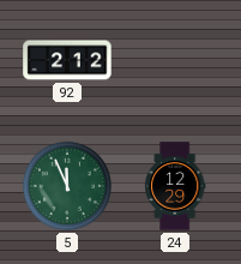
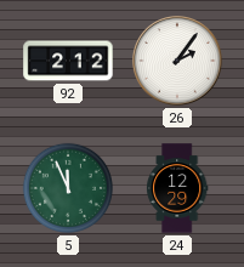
26: none -> 2:06 (177, 61)
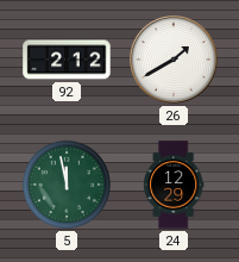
26: 2:06 -> 1:40 (174, 60)
5: 11:56 -> 11:58 (67, 185)
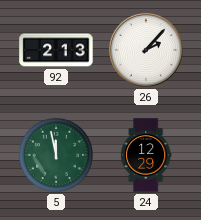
92: 2:12 -> 2:13 (56, 50)
26: 1:40 -> 2:07 (146, 50)
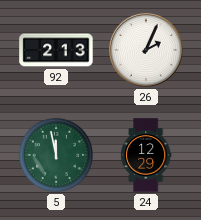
26: 2:07 -> 2:04 (146, 50)
